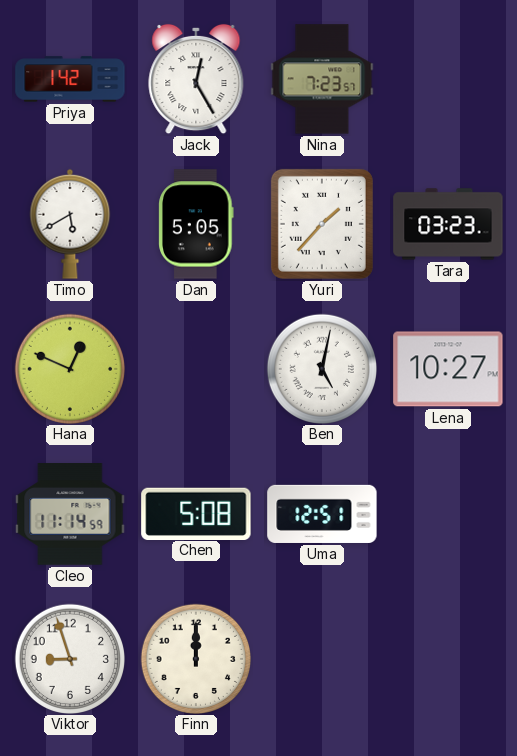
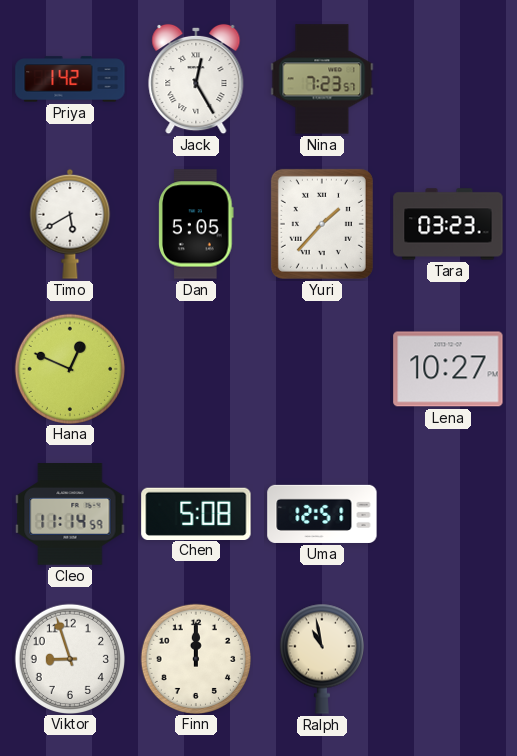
Ben: 5:02 -> none (321, 368)
Ralph: none -> 10:58 (322, 659)
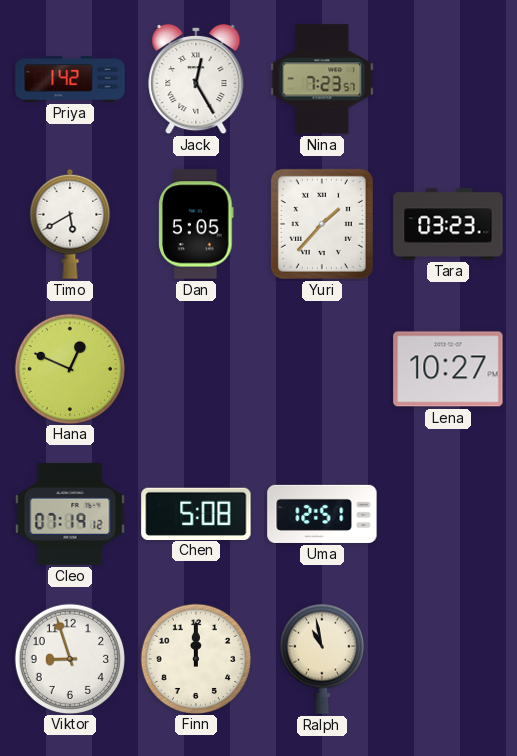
Cleo: 11:14 -> 07:19 (70, 514)
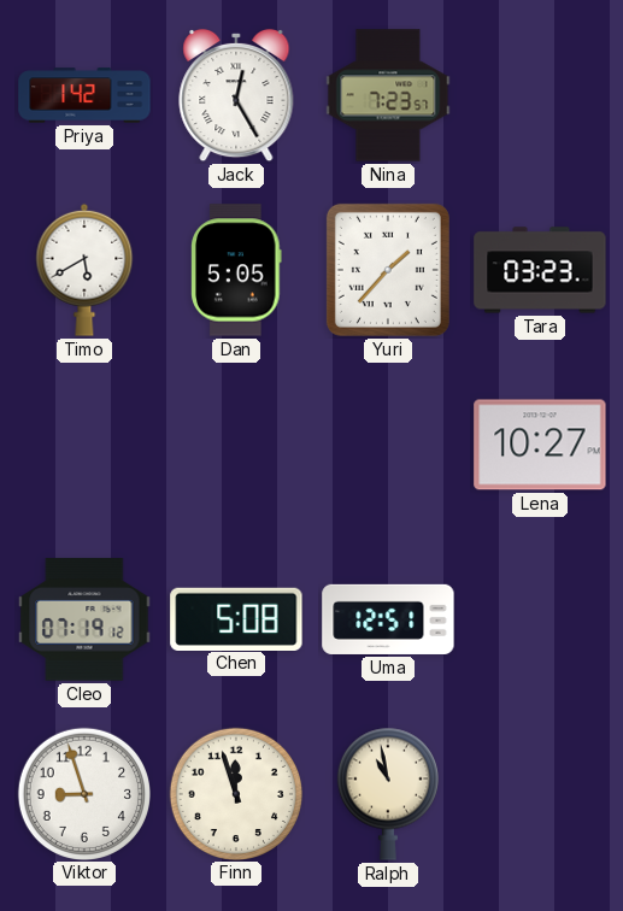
Hana: 12:49 -> none (69, 368)
Finn: 12:00 -> 11:57 (235, 793)
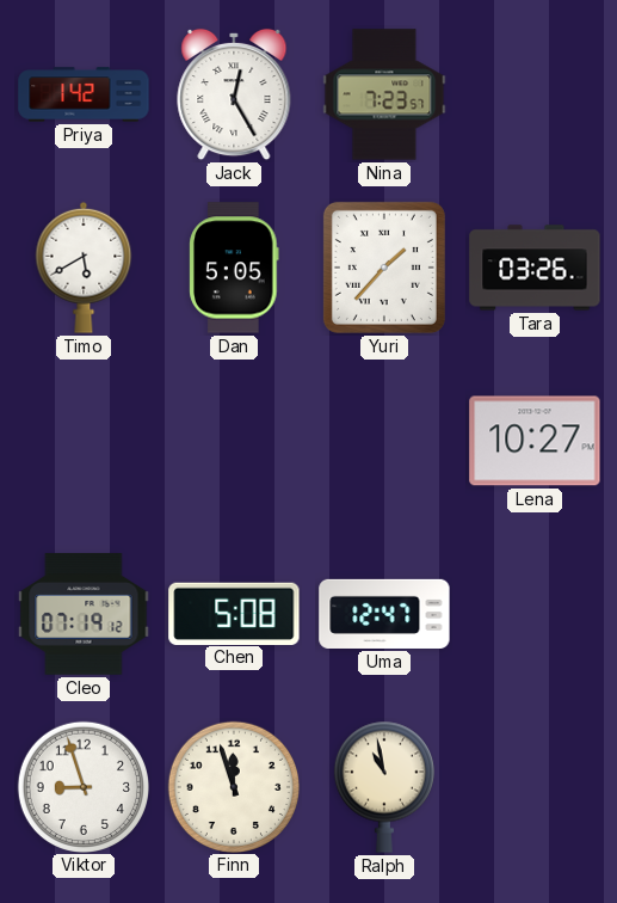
Tara: 03:23 -> 03:26 (535, 268)
Uma: 12:51 -> 12:47 (384, 614)
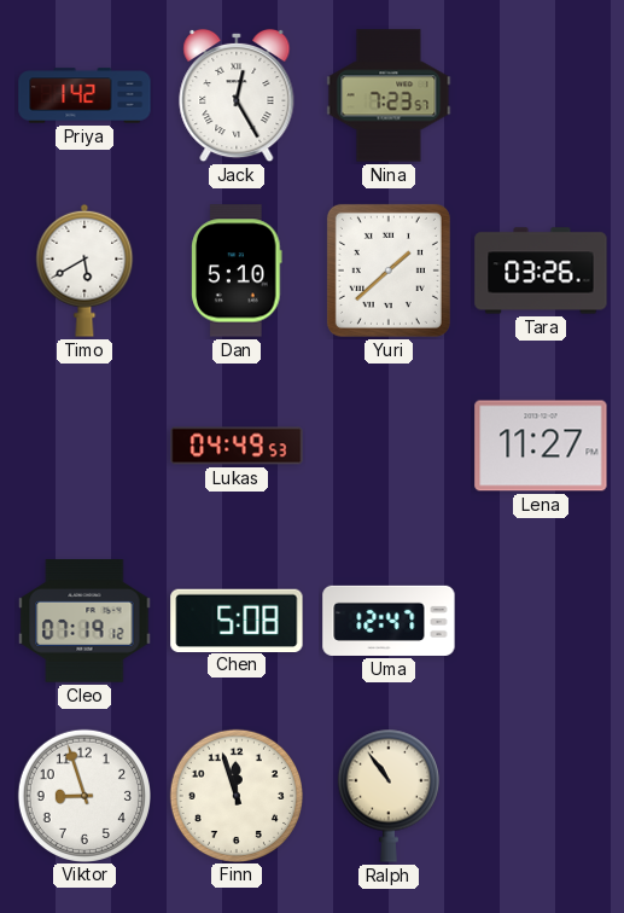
Dan: 5:05 -> 5:10 (237, 271)
Yuri: 1:37 -> 1:38 (389, 271)
Lukas: none -> 04:49 (237, 446)
Lena: 10:27 -> 11:27 (541, 446)
Ralph: 10:58 -> 10:54 (389, 796)
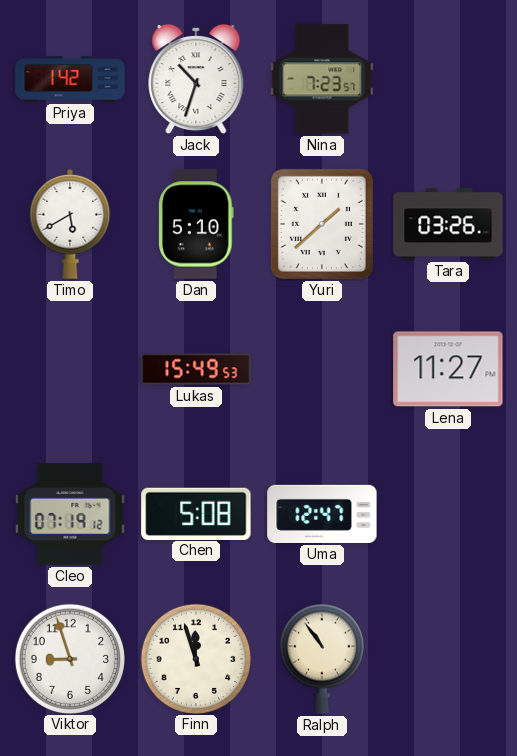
Jack: 12:25 -> 10:33 (196, 79)
Lukas: 04:49 -> 15:49 (196, 369)
